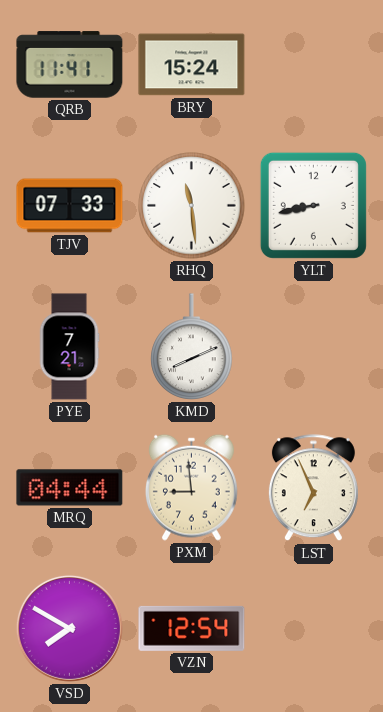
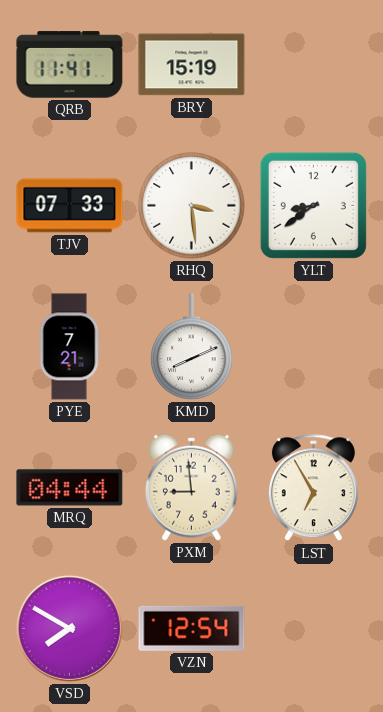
BRY: 15:24 -> 15:19 (192, 65)
RHQ: 11:29 -> 3:29 (192, 206)
YLT: 8:43 -> 8:39 (313, 205)
LST: 6:56 -> 6:55 (313, 488)
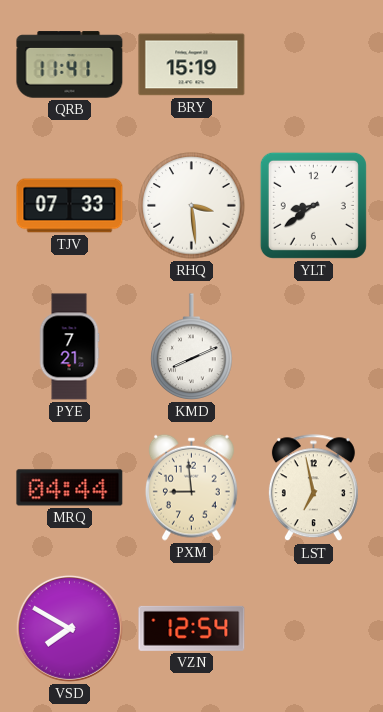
LST: 6:55 -> 6:58 (313, 488)
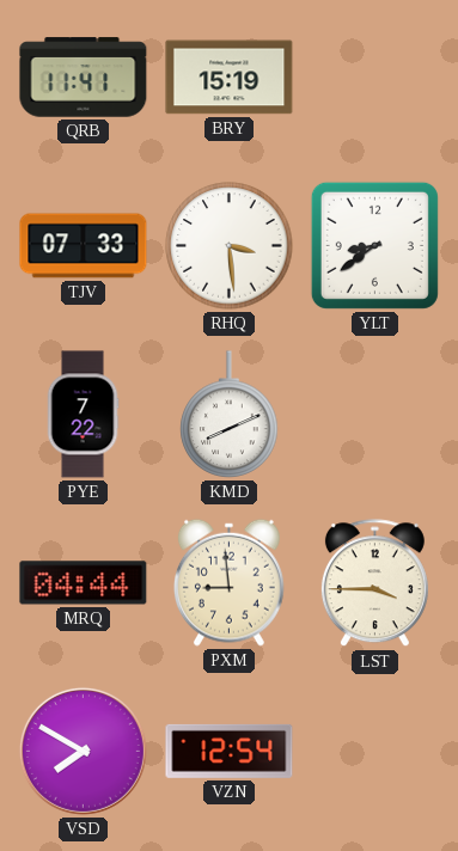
PYE: 7:21 -> 7:22 (83, 415)
LST: 6:58 -> 3:45 (374, 583)
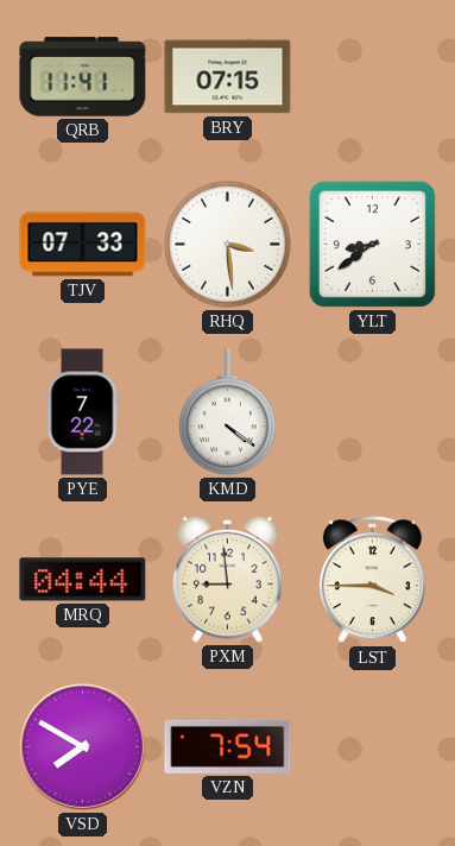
BRY: 15:19 -> 07:15 (228, 77)
KMD: 8:11 -> 4:21 (228, 412)
VZN: 12:54 -> 7:54 (228, 746)
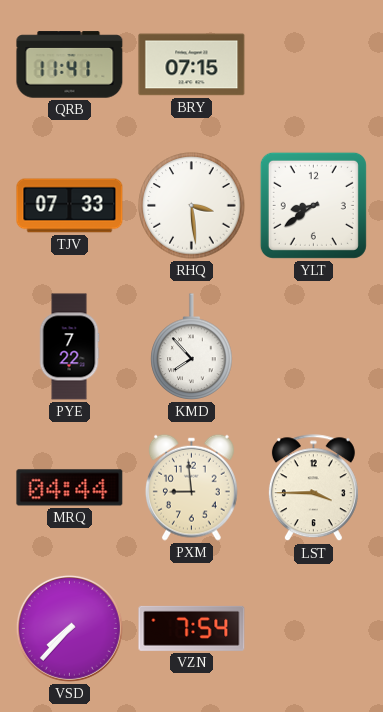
KMD: 4:21 -> 7:53 (192, 347)
VSD: 7:50 -> 7:37 (69, 628)
